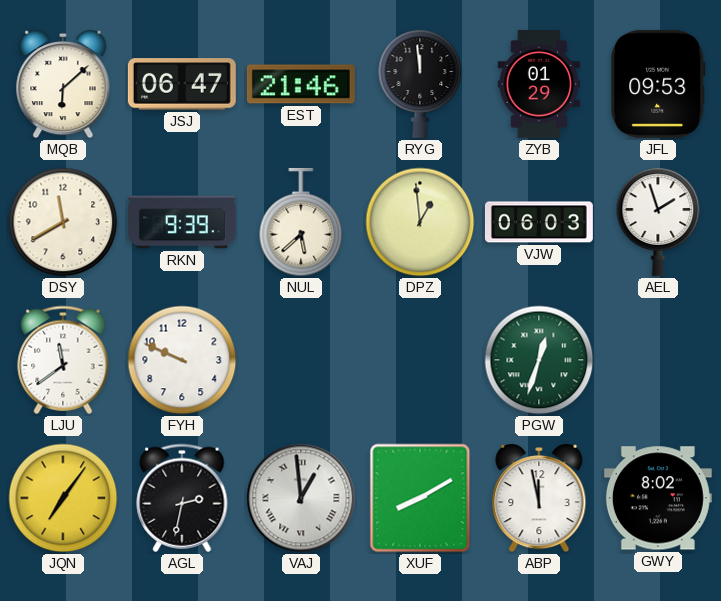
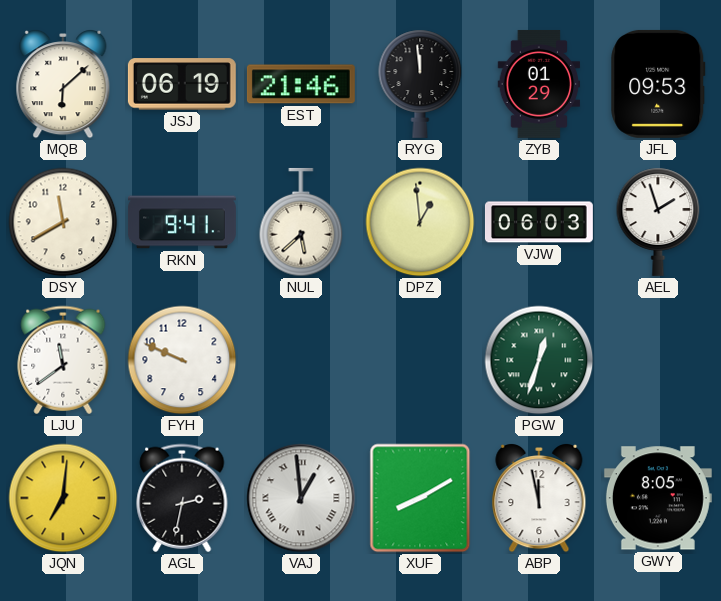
JSJ: 06:47 -> 06:19 (182, 84)
RKN: 9:39 -> 9:41 (182, 222)
JQN: 7:06 -> 7:01 (63, 498)
GWY: 8:02 -> 8:05 (658, 498)
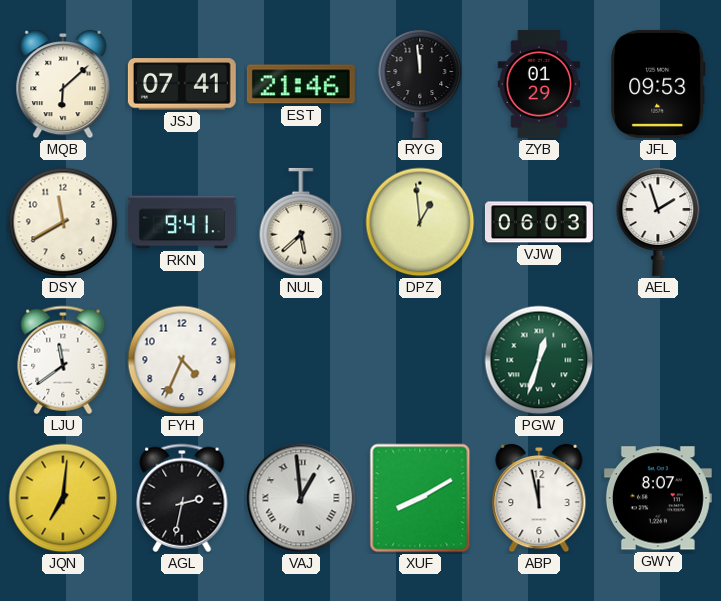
JSJ: 06:19 -> 07:41 (182, 84)
FYH: 9:49 -> 4:34 (182, 360)
GWY: 8:05 -> 8:07 (658, 498)
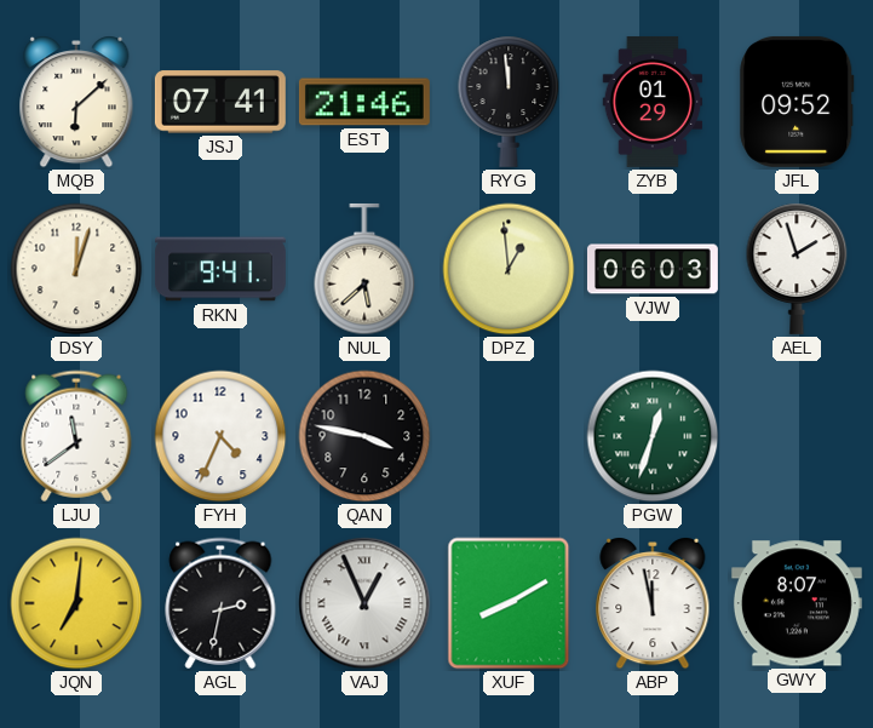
JFL: 09:53 -> 09:52 (797, 102)
DSY: 11:40 -> 12:03 (76, 269)
QAN: none -> 3:47 (364, 436)
VAJ: 12:59 -> 12:56 (364, 603)
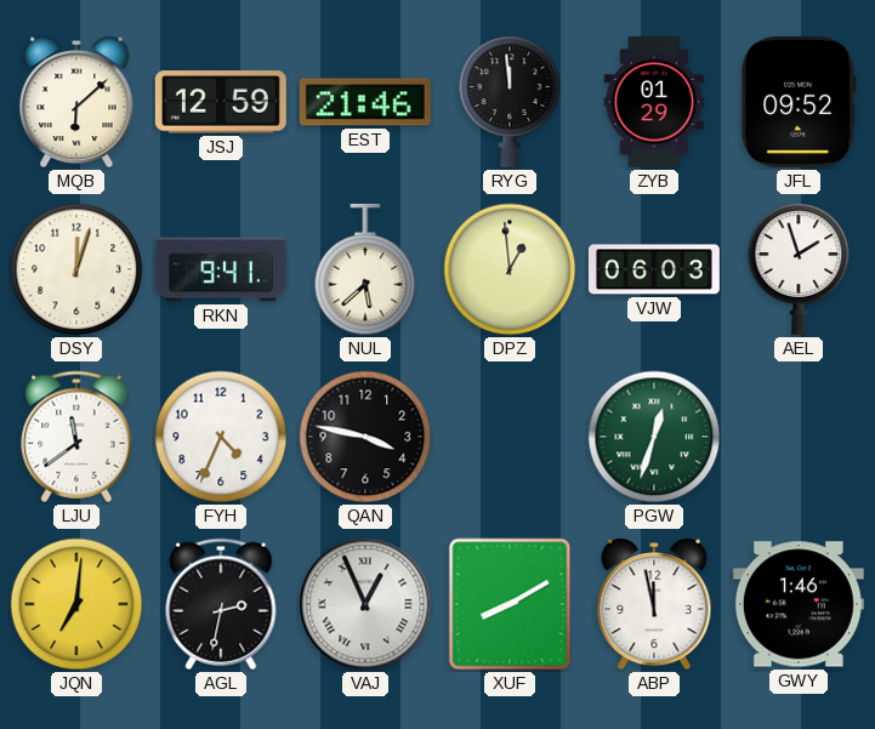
JSJ: 07:41 -> 12:59 (221, 102)
GWY: 8:07 -> 1:46 (799, 604)
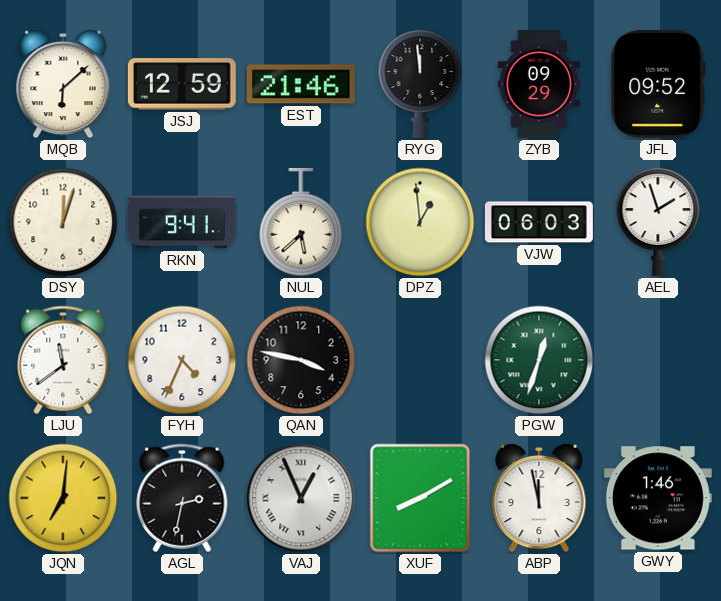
ZYB: 01:29 -> 09:29 (539, 84)
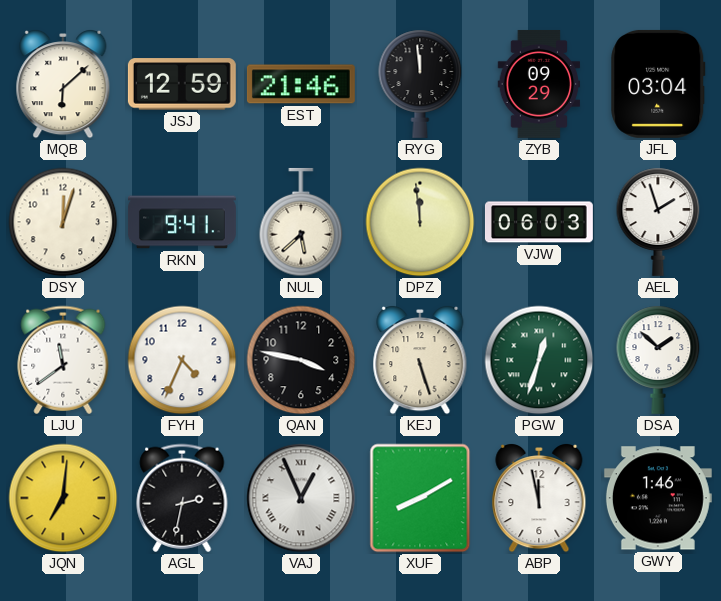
JFL: 09:52 -> 03:04 (658, 84)
DPZ: 12:59 -> 11:59 (420, 222)
KEJ: none -> 5:27 (420, 361)
DSA: none -> 1:52 (658, 360)
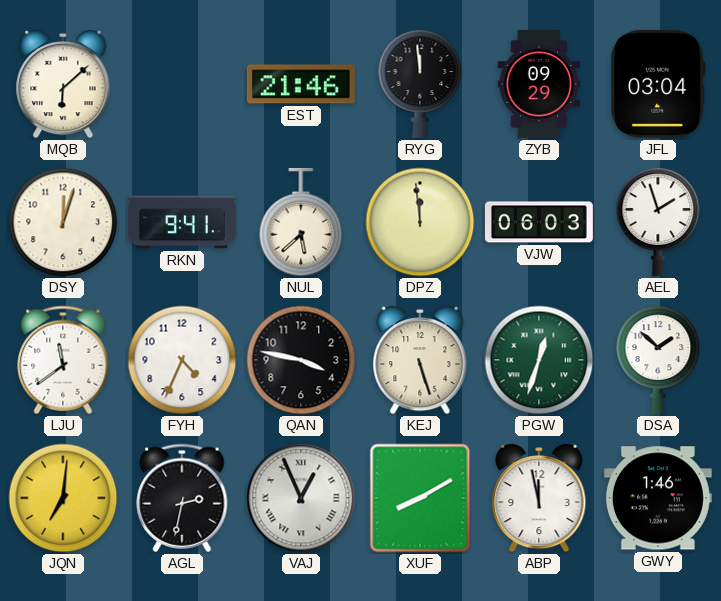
JSJ: 12:59 -> none (182, 84)
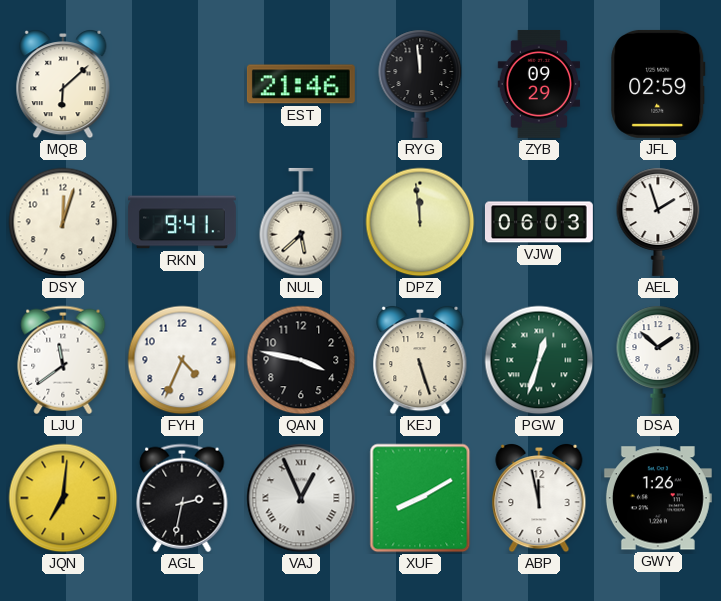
JFL: 03:04 -> 02:59 (658, 84)
GWY: 1:46 -> 1:26 (658, 498)
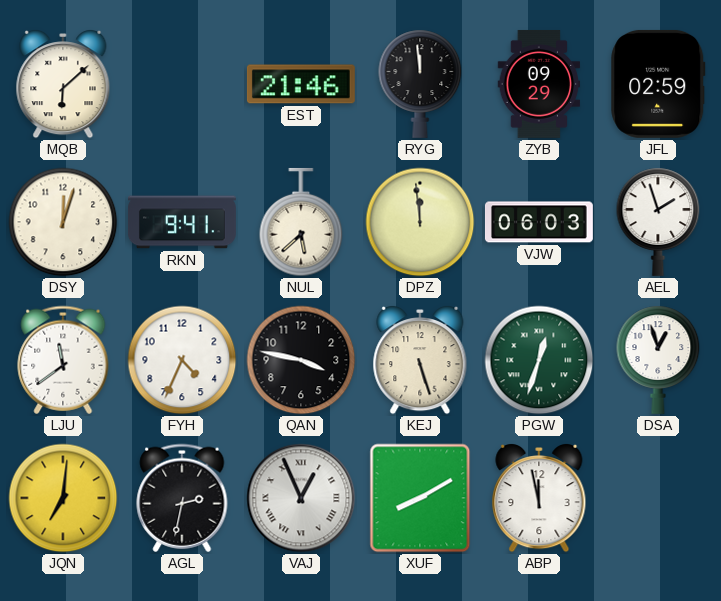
DSA: 1:52 -> 12:57 (658, 360)
GWY: 1:26 -> none (658, 498)
